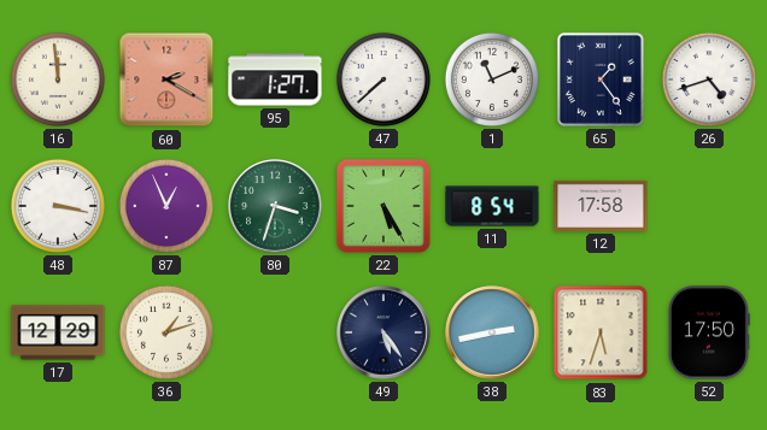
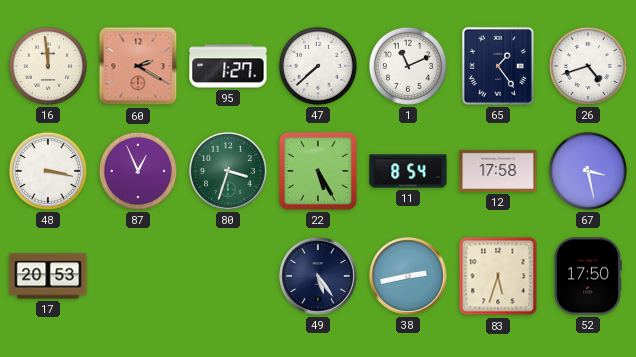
67: none -> 3:28 (588, 171)
17: 12:29 -> 20:53 (48, 276)
36: 1:12 -> none (166, 332)
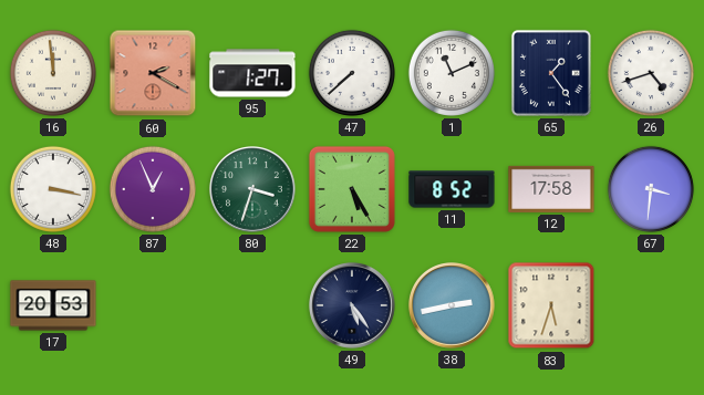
11: 8:54 -> 8:52 (452, 189)
67: 3:28 -> 3:31 (651, 189)
52: 17:50 -> none (588, 276)
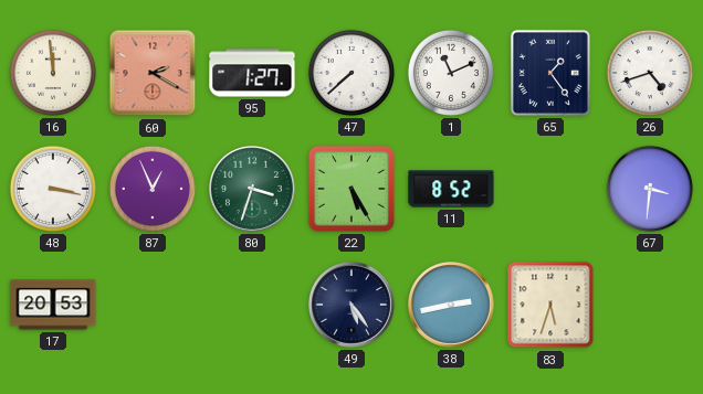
12: 17:58 -> none (551, 189)
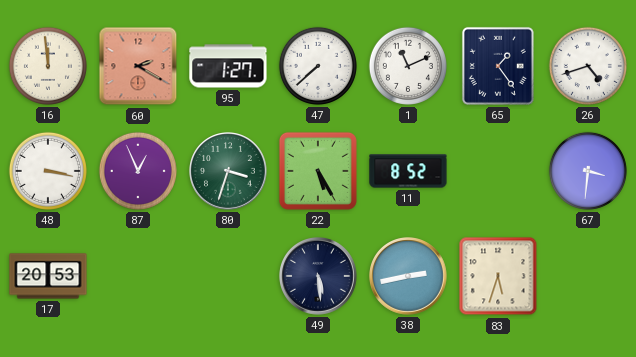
49: 5:24 -> 5:29 (319, 277)
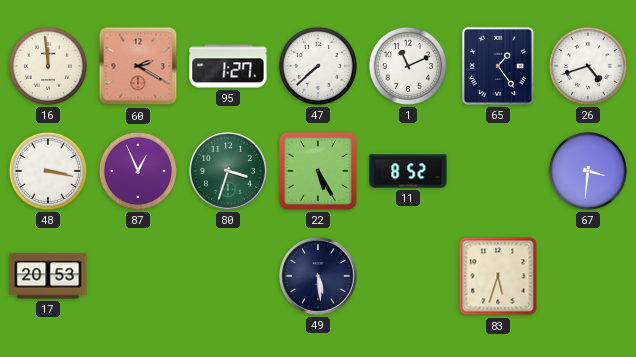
38: 2:43 -> none (409, 277)
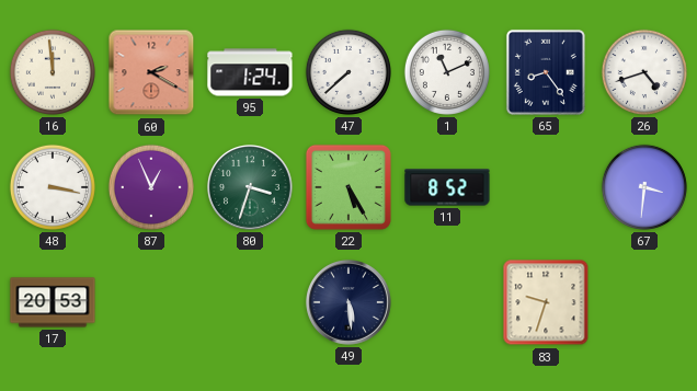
95: 1:27 -> 1:24 (250, 72)
65: 1:24 -> 8:24 (546, 72)
83: 5:33 -> 9:33 (546, 302)
